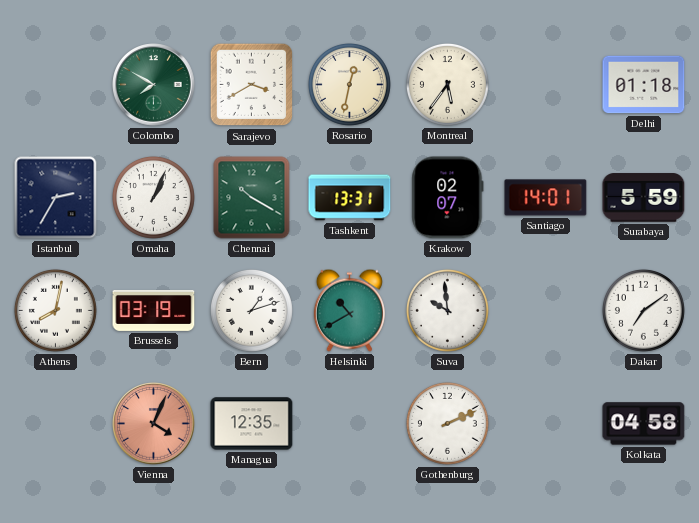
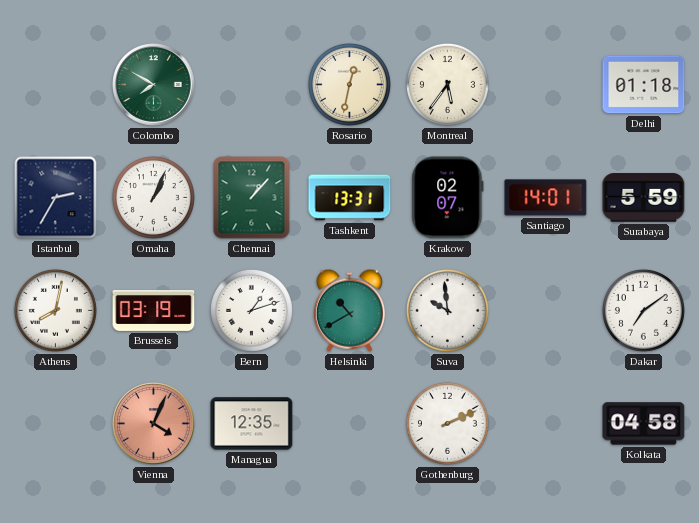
Sarajevo: 3:40 -> none (252, 85)
Chennai: 10:20 -> 1:07 (252, 198)
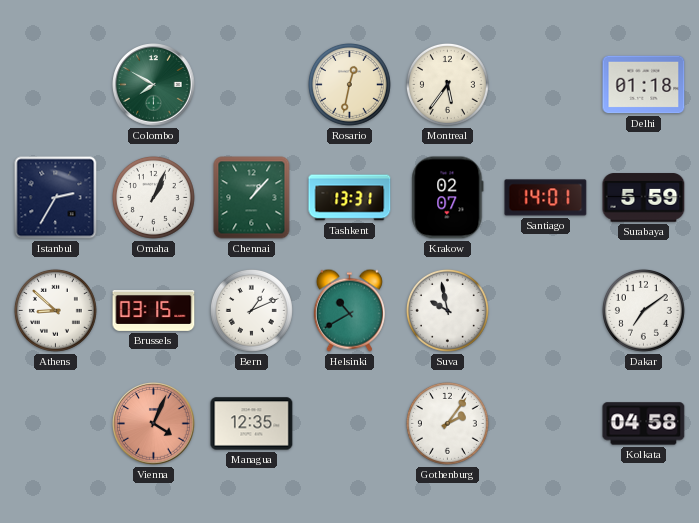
Athens: 8:02 -> 8:52 (55, 310)
Brussels: 03:19 -> 03:15 (154, 310)
Bern: 1:12 -> 1:11 (251, 310)
Suva: 9:59 -> 9:58 (447, 310)
Gothenburg: 2:11 -> 2:06 (447, 423)
